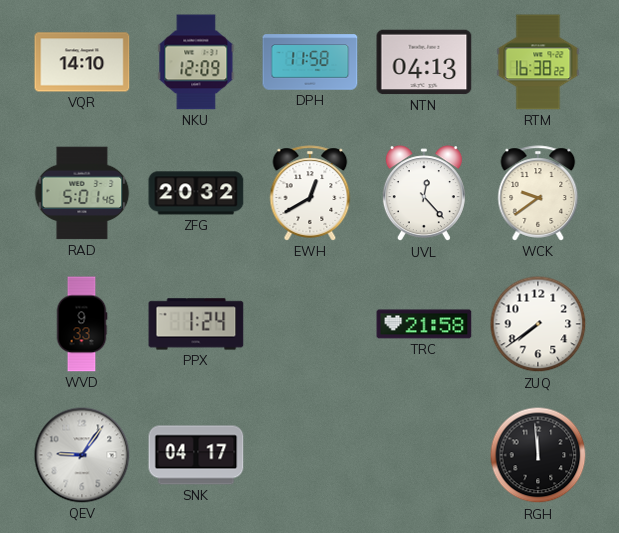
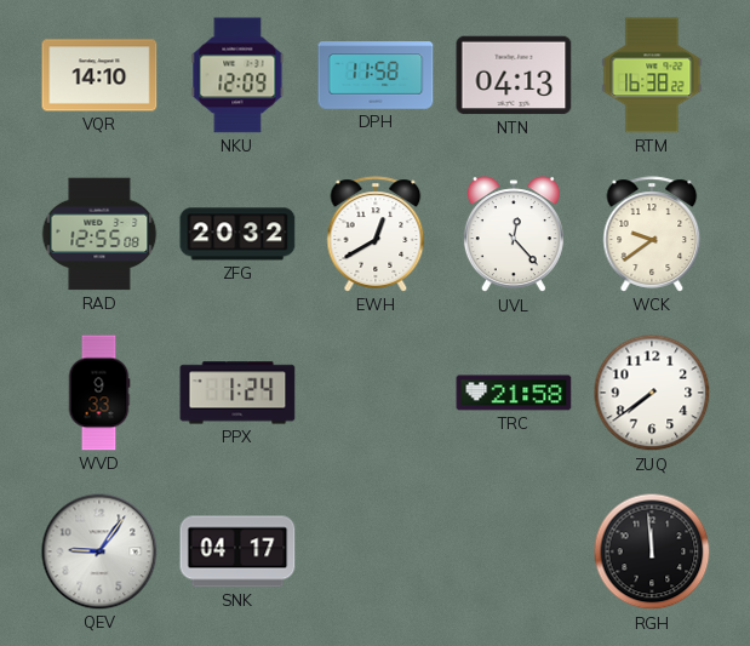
RAD: 5:01 -> 12:55 (99, 234)
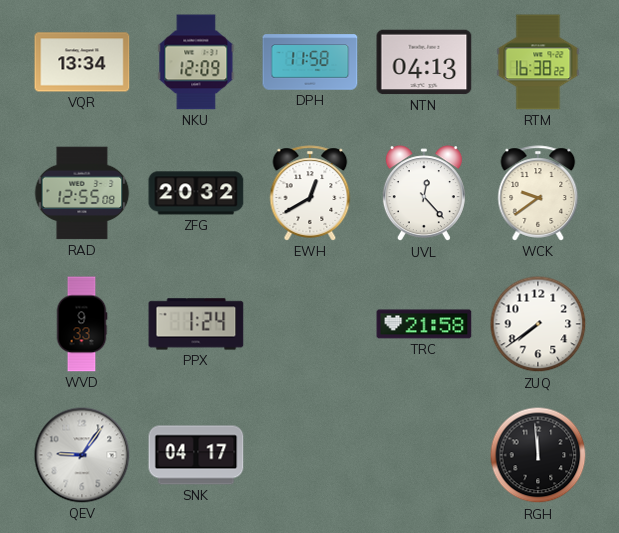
VQR: 14:10 -> 13:34 (82, 62)
